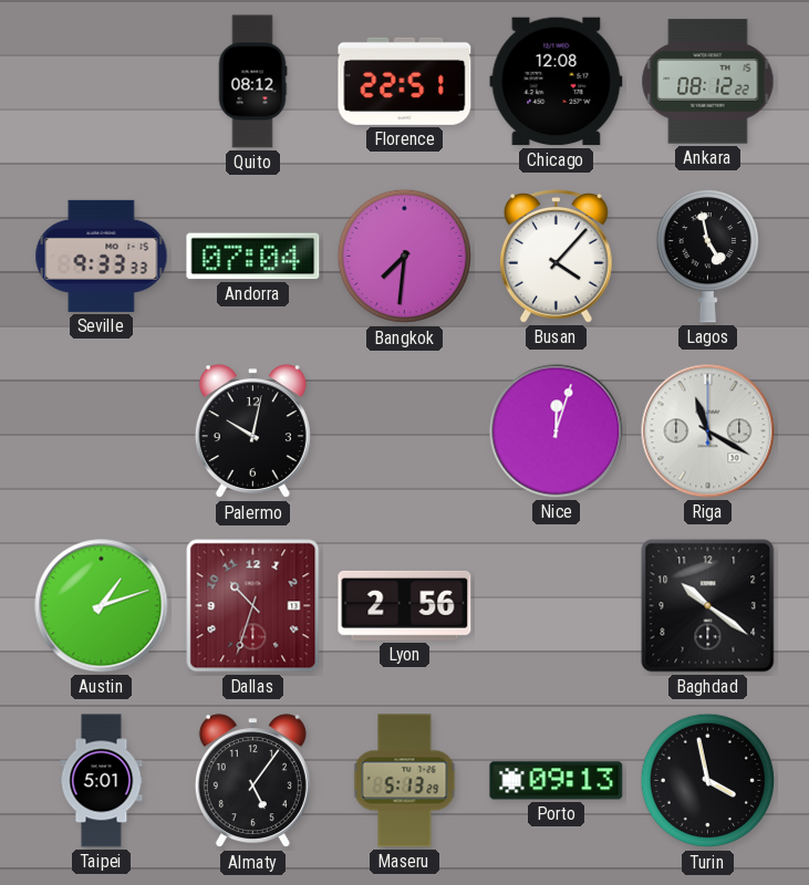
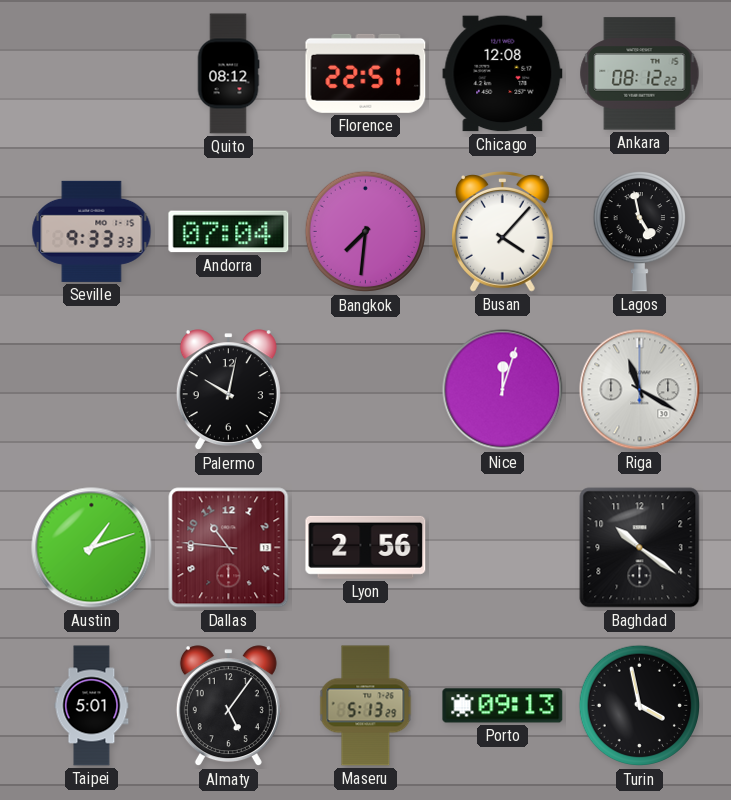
Dallas: 10:33 -> 10:46 (229, 548)
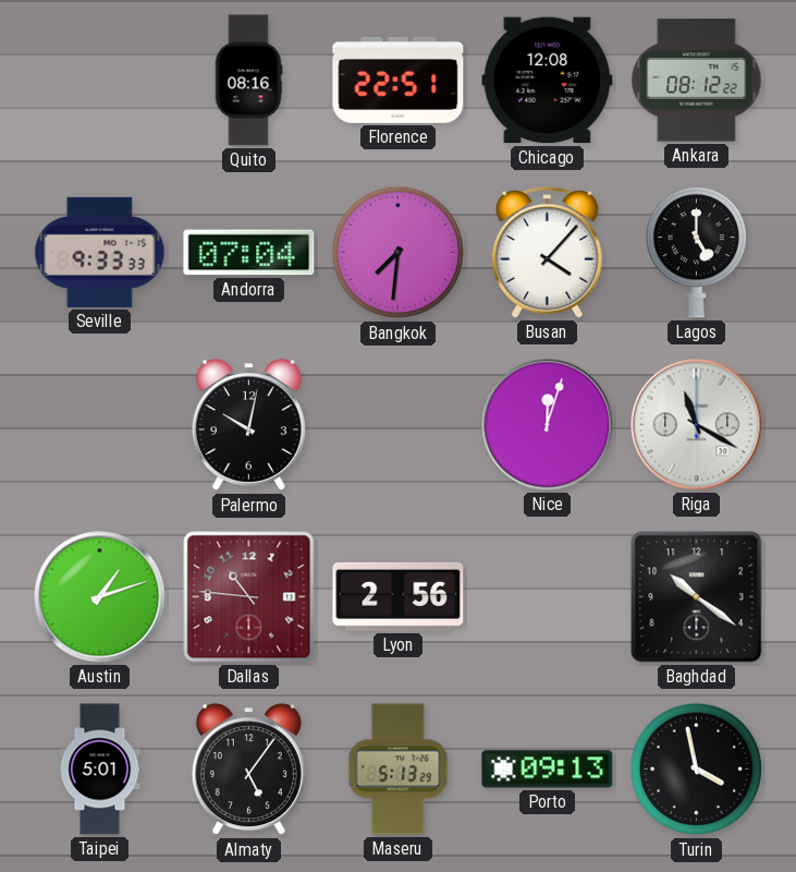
Quito: 08:12 -> 08:16 (248, 81)
Lagos: 4:58 -> 5:00 (696, 253)
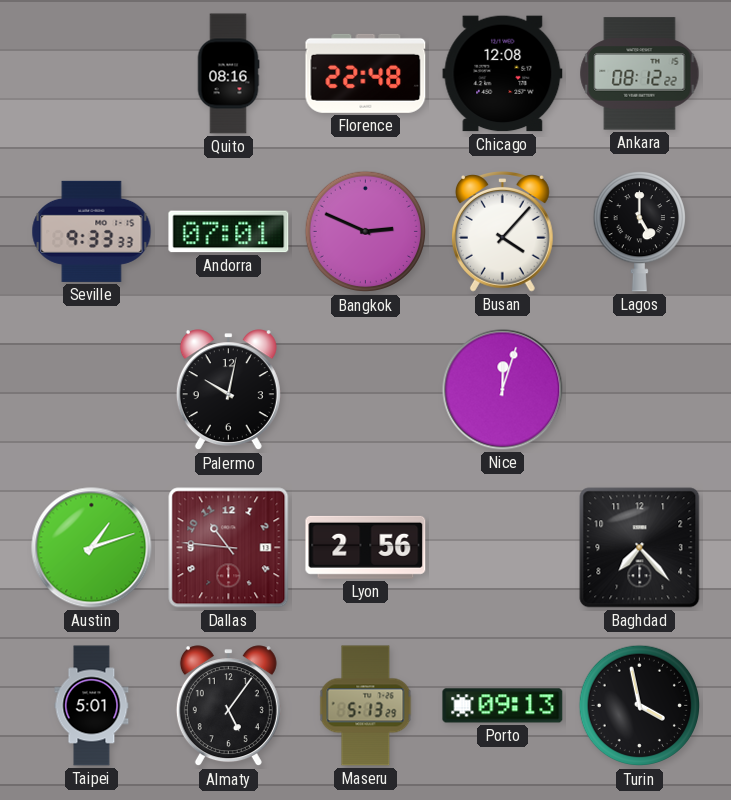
Florence: 22:51 -> 22:48 (366, 73)
Andorra: 07:04 -> 07:01 (229, 232)
Bangkok: 7:31 -> 2:49 (366, 232)
Riga: 11:20 -> none (697, 425)
Baghdad: 10:21 -> 7:23 (640, 548)
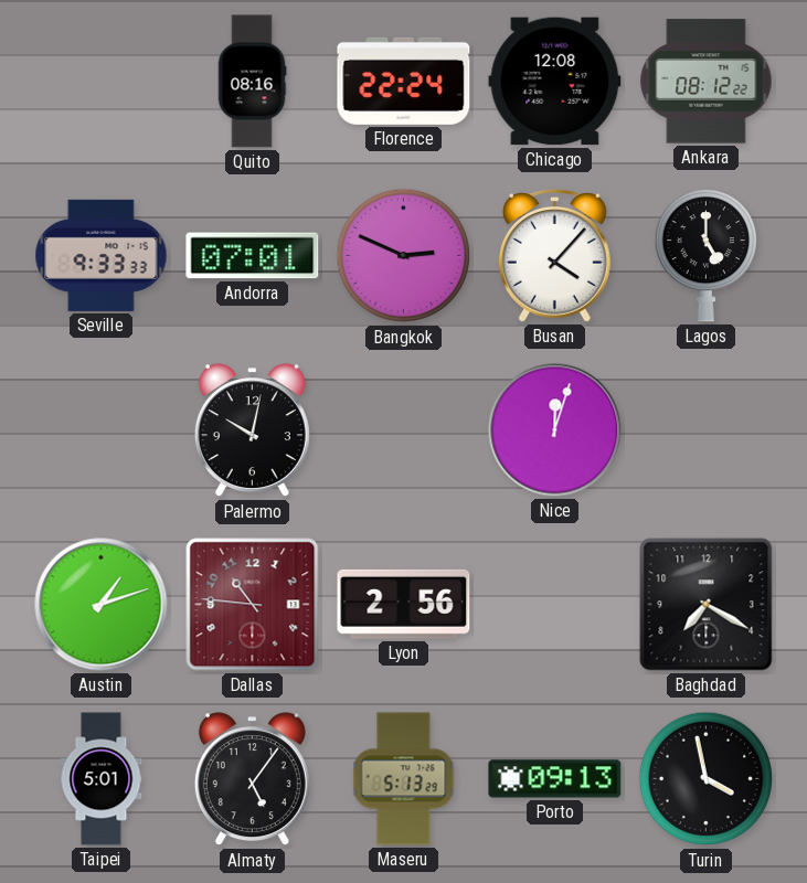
Florence: 22:48 -> 22:24 (404, 81)
Baghdad: 7:23 -> 7:20 (707, 605)
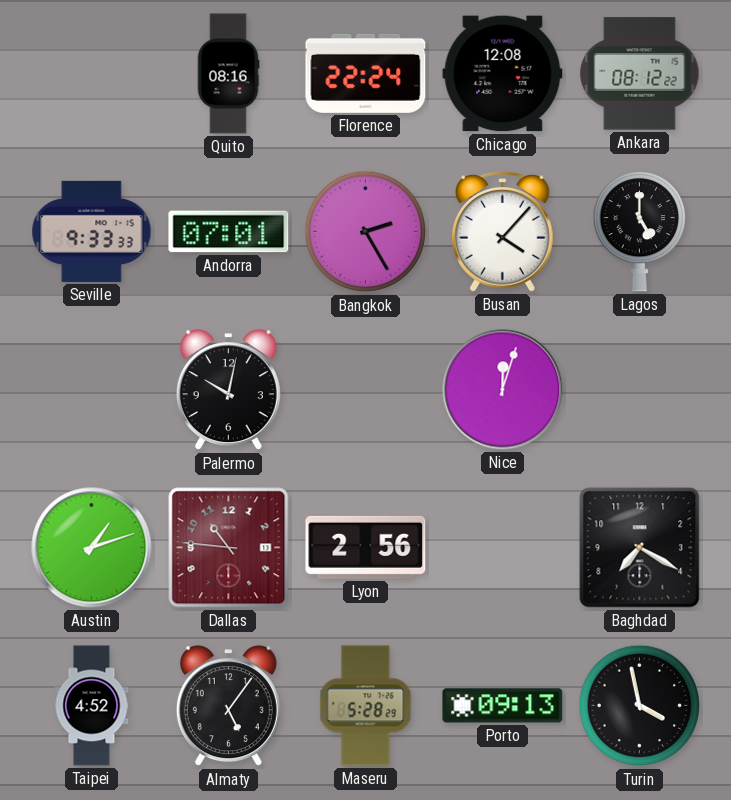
Bangkok: 2:49 -> 2:25 (366, 232)
Taipei: 5:01 -> 4:52 (92, 706)
Maseru: 5:13 -> 5:28 (366, 706)
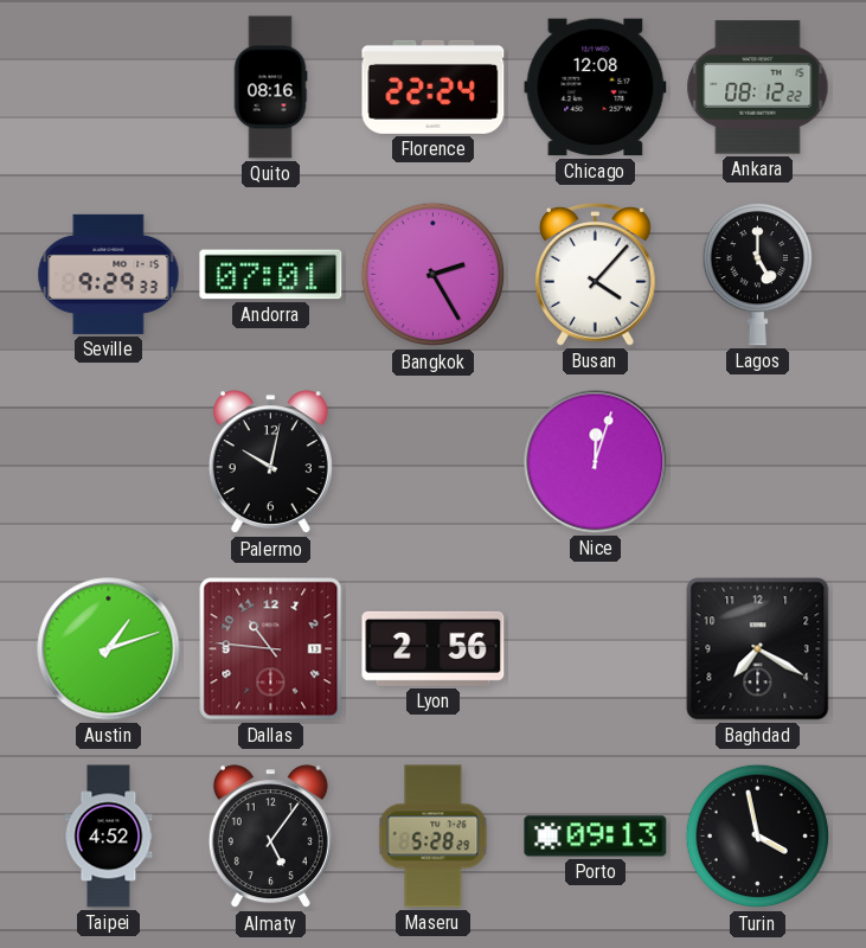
Seville: 9:33 -> 9:29 (109, 274)
